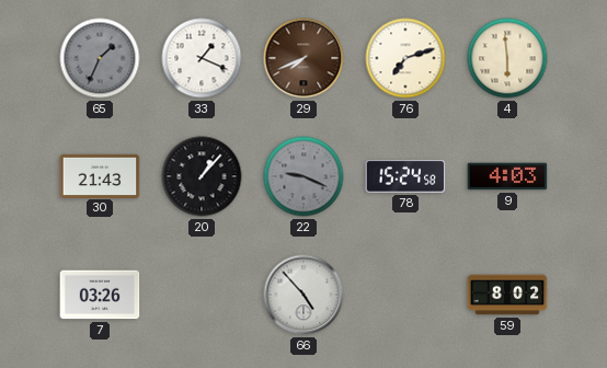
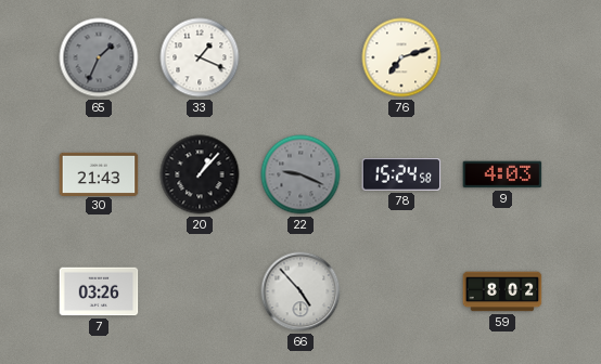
29: 7:41 -> none (303, 58)
4: 5:59 -> none (507, 58)
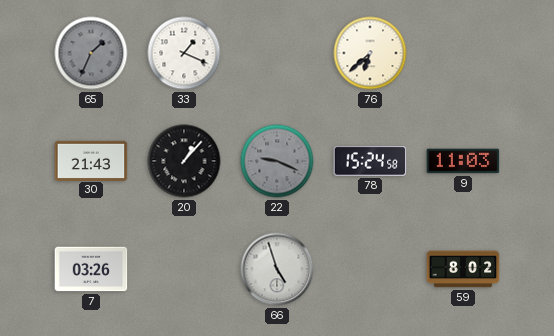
76: 7:12 -> 6:38 (370, 53)
9: 4:03 -> 11:03 (463, 161)
66: 4:53 -> 4:57 (277, 269)
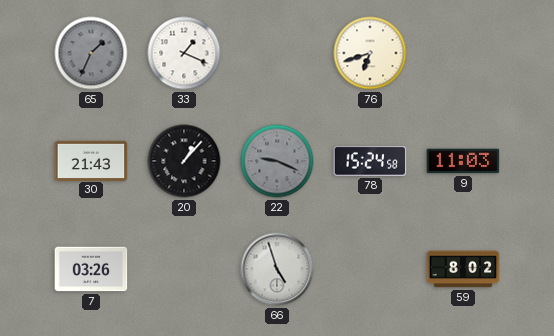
76: 6:38 -> 6:42 (370, 53)
